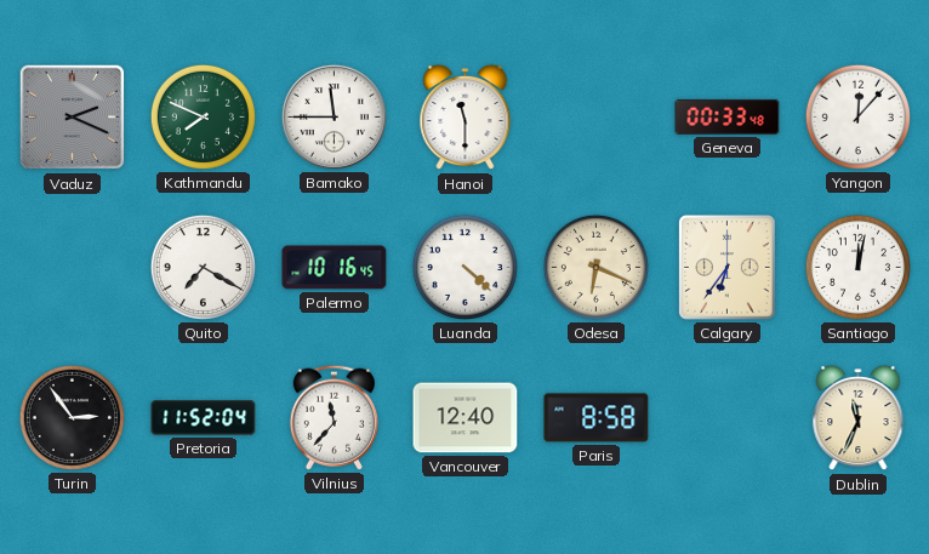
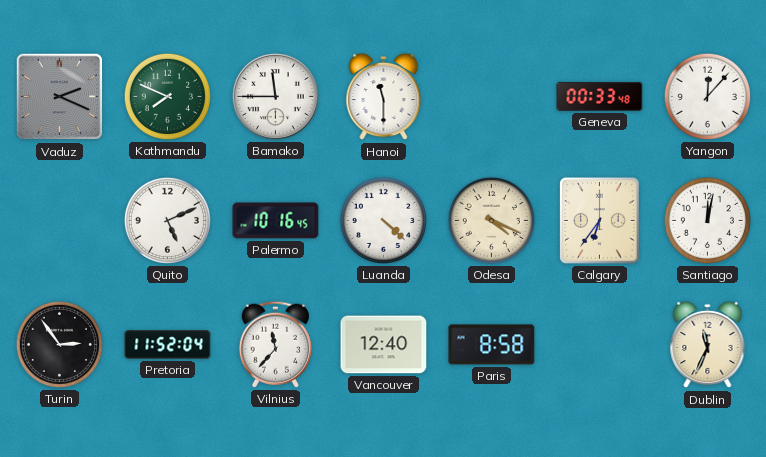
Quito: 7:20 -> 5:11 (167, 220)
Odesa: 6:19 -> 4:19 (491, 220)
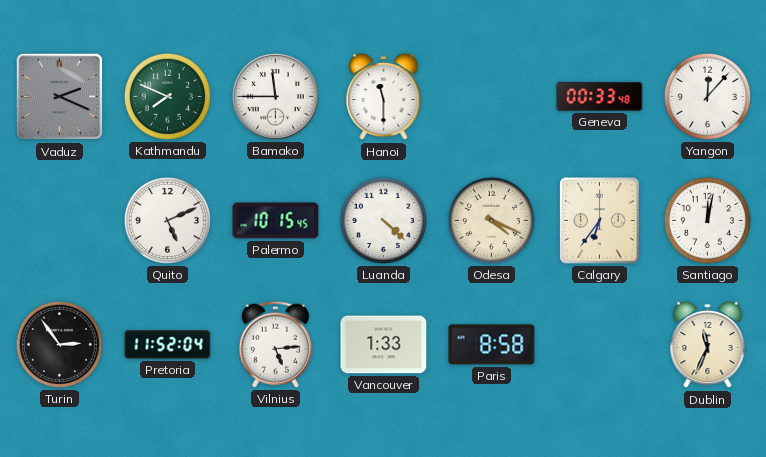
Palermo: 10:16 -> 10:15 (276, 221)
Vilnius: 11:37 -> 5:14 (275, 344)
Vancouver: 12:40 -> 1:33 (384, 345)
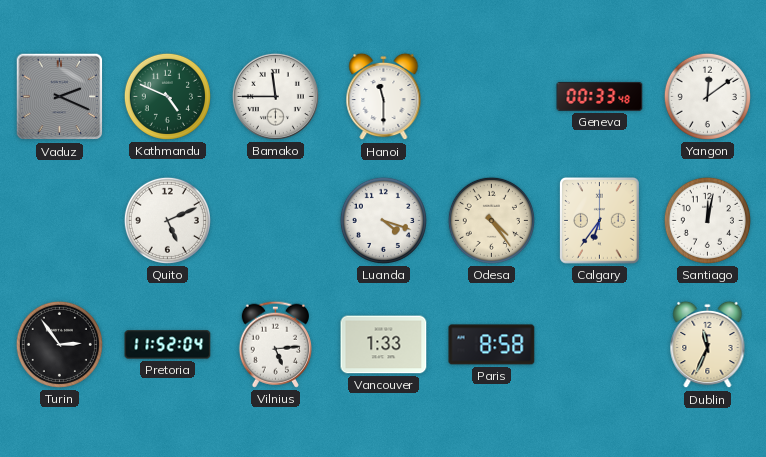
Kathmandu: 7:49 -> 4:49 (167, 96)
Yangon: 12:07 -> 12:09 (707, 96)
Palermo: 10:15 -> none (276, 221)
Luanda: 4:22 -> 4:18 (383, 220)
Odesa: 4:19 -> 4:24 (491, 220)
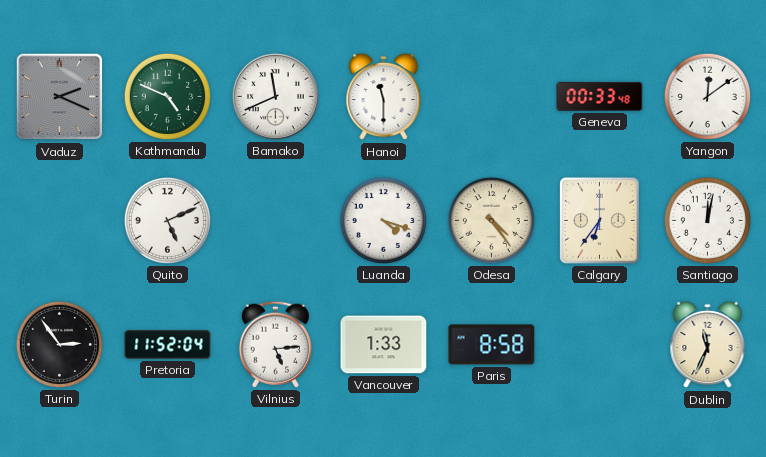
Bamako: 11:45 -> 11:41 (275, 96)
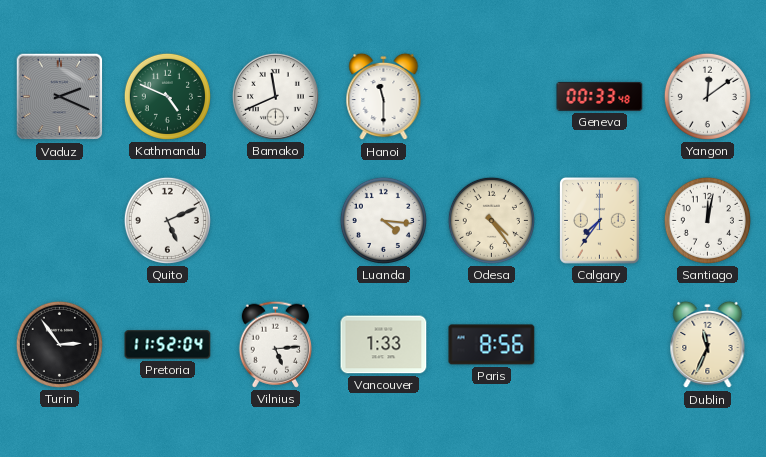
Luanda: 4:18 -> 4:16 (383, 220)
Calgary: 6:36 -> 7:36 (600, 221)
Paris: 8:58 -> 8:56 (492, 345)
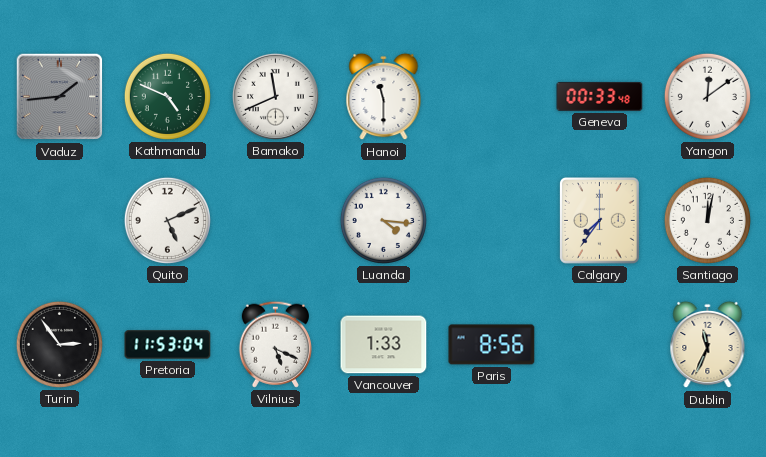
Vaduz: 2:19 -> 1:44 (60, 97)
Odesa: 4:24 -> none (491, 220)
Pretoria: 11:52 -> 11:53 (168, 345)
Vilnius: 5:14 -> 5:19 (275, 344)
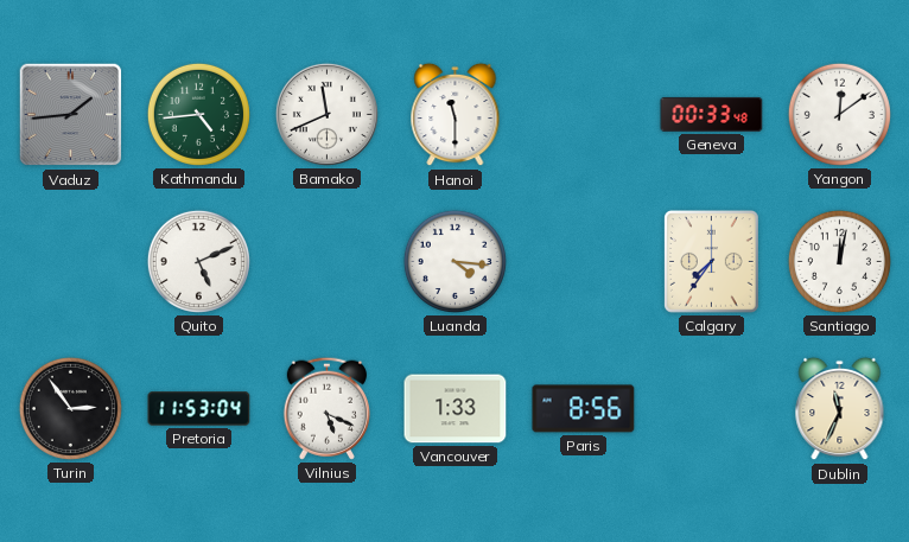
Kathmandu: 4:49 -> 4:44 (198, 114)
